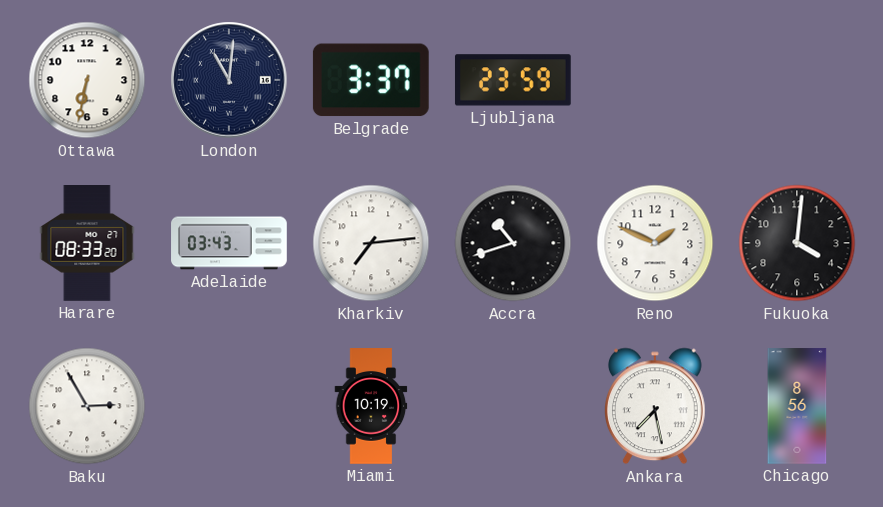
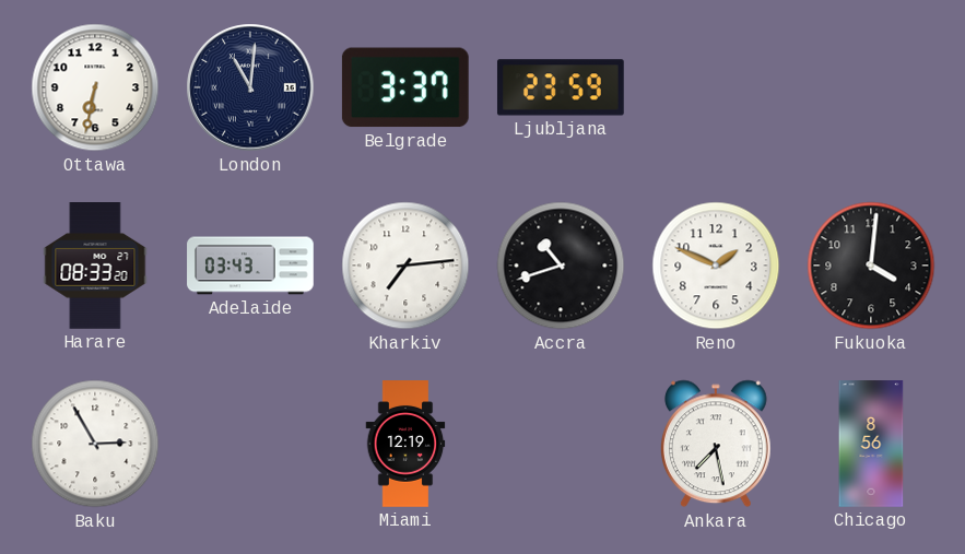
Miami: 10:19 -> 12:19 (405, 444)
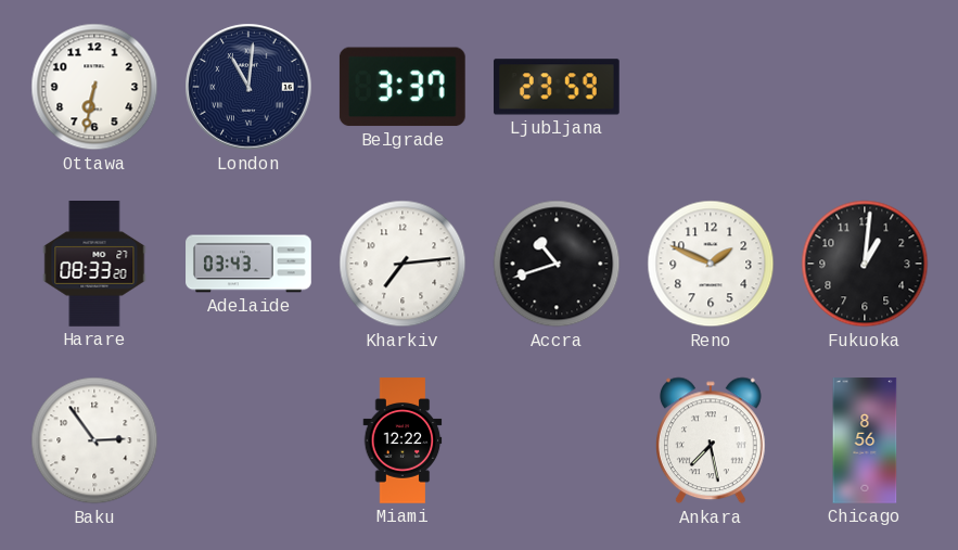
Fukuoka: 4:01 -> 1:01 (865, 264)
Baku: 2:55 -> 2:54 (94, 440)
Miami: 12:19 -> 12:22 (403, 440)
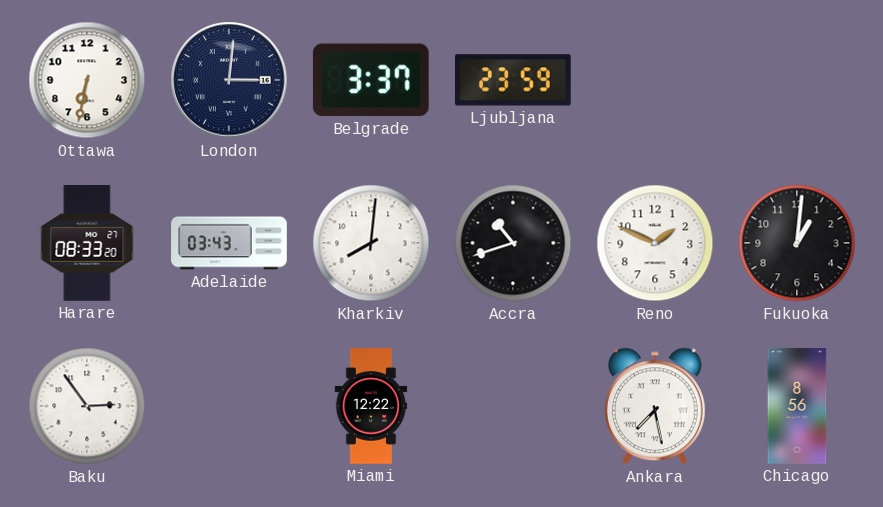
London: 11:01 -> 3:01 (229, 80)
Kharkiv: 7:14 -> 8:01 (371, 243)
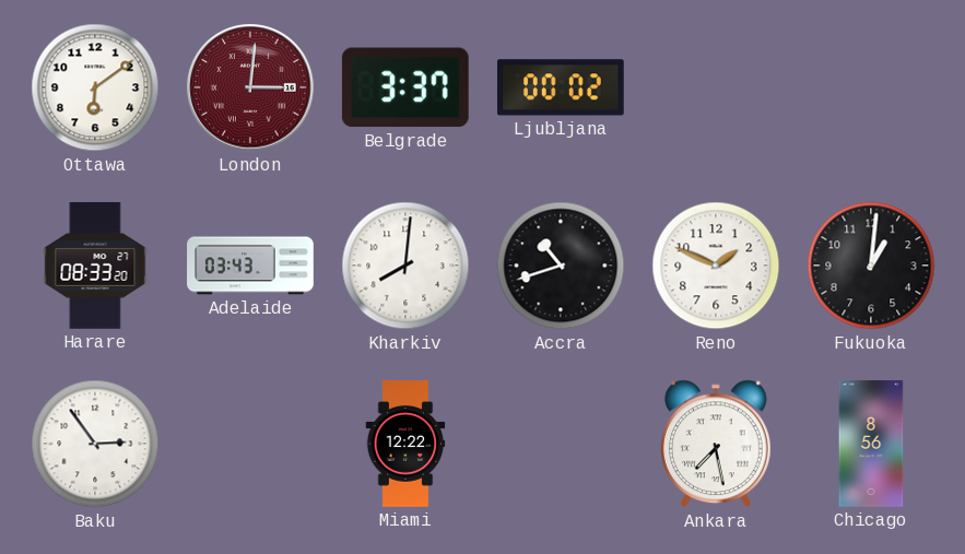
Ottawa: 6:32 -> 6:09 (95, 87)
London dial: navy -> burgundy (250, 87)
Ljubljana: 23:59 -> 00:02 (561, 87)
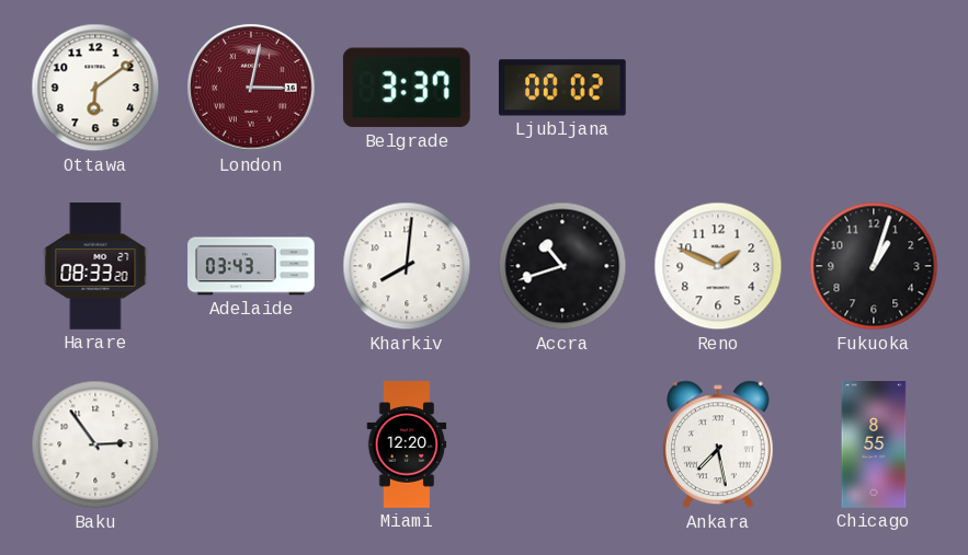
London: 3:01 -> 3:02 (251, 88)
Fukuoka: 1:01 -> 1:03 (874, 266)
Miami: 12:22 -> 12:20 (407, 444)
Chicago: 8:56 -> 8:55 (874, 444)
